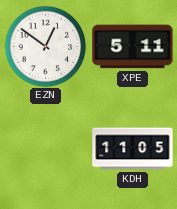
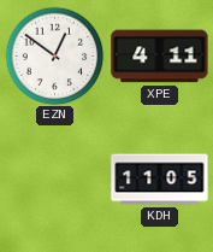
XPE: 5:11 -> 4:11 (160, 57)
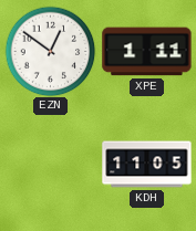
XPE: 4:11 -> 1:11 (147, 52)
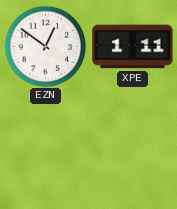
KDH: 11:05 -> none (147, 165)
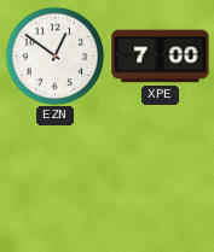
XPE: 1:11 -> 7:00 (161, 57)
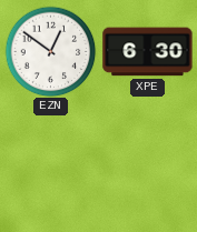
XPE: 7:00 -> 6:30 (148, 52)
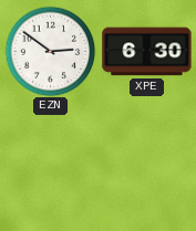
EZN: 12:51 -> 2:51 (50, 51)
